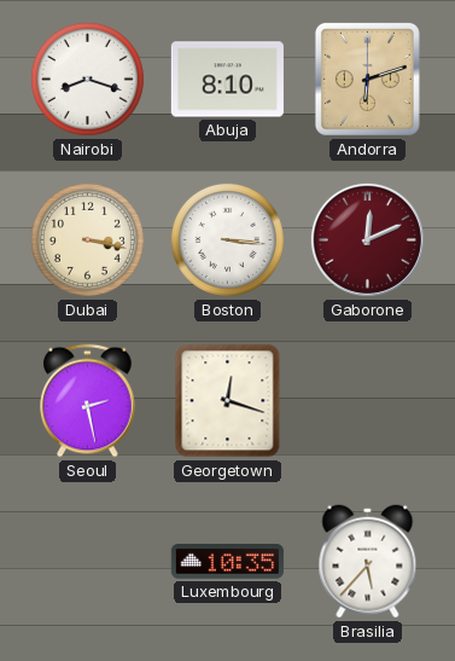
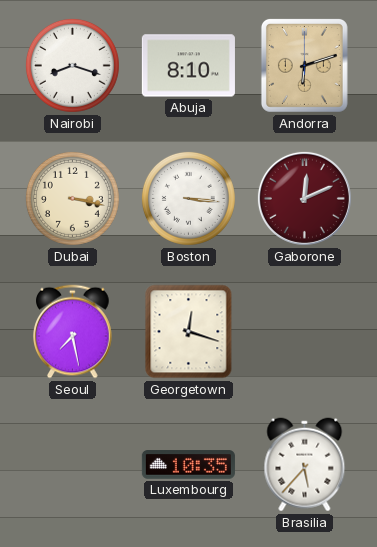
Seoul: 2:28 -> 7:28 (73, 332)
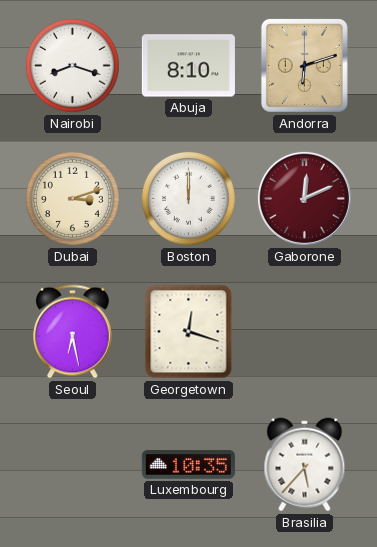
Dubai: 3:17 -> 3:12 (72, 198)
Boston: 3:16 -> 12:00 (188, 198)
Seoul: 7:28 -> 6:28 (73, 332)
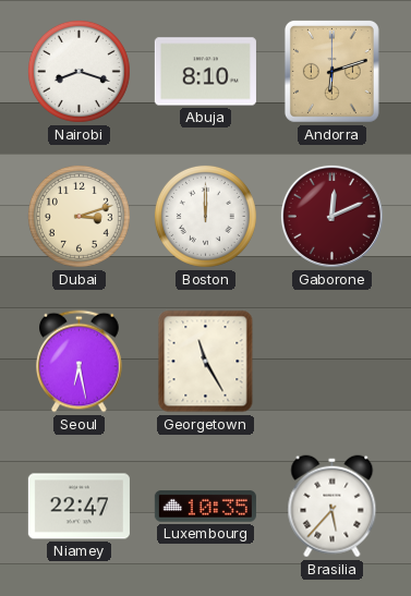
Georgetown: 12:18 -> 11:25 (206, 362)
Niamey: none -> 22:47 (78, 507)
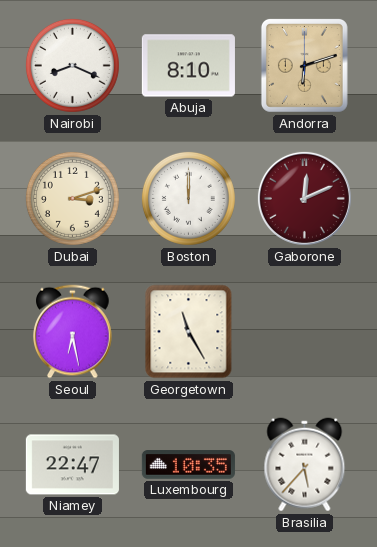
Nairobi: 8:18 -> 8:19 (72, 65)
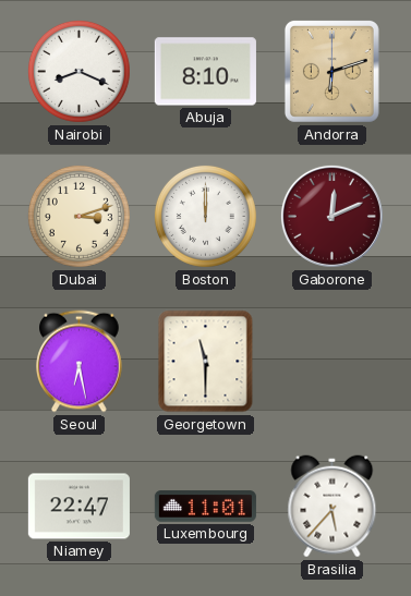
Georgetown: 11:25 -> 11:30 (206, 362)
Luxembourg: 10:35 -> 11:01 (205, 507)
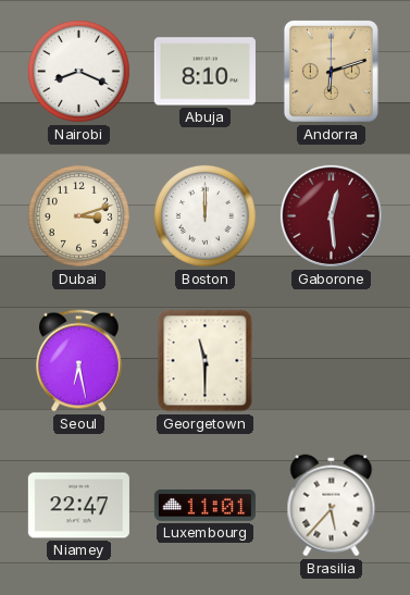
Gaborone: 12:11 -> 12:29 (331, 215)
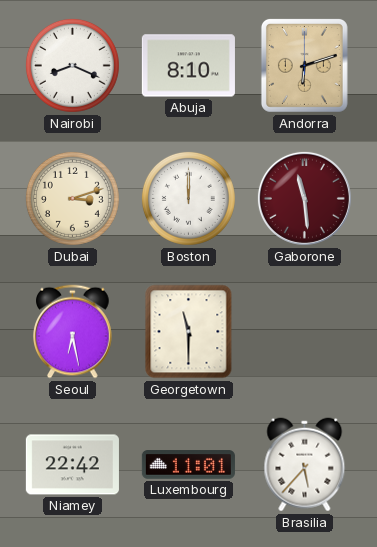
Gaborone: 12:29 -> 11:29 (304, 198)
Niamey: 22:47 -> 22:42 (72, 465)
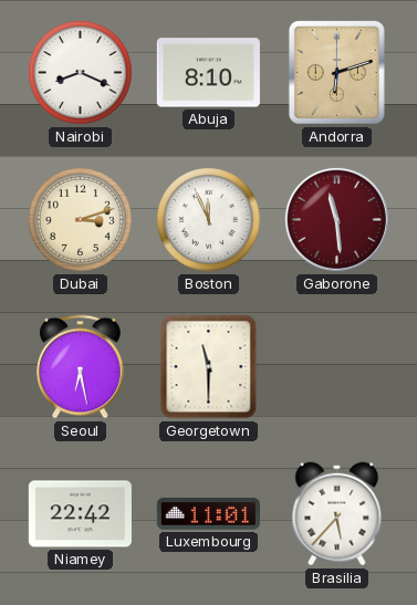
Boston: 12:00 -> 11:56 (208, 219)
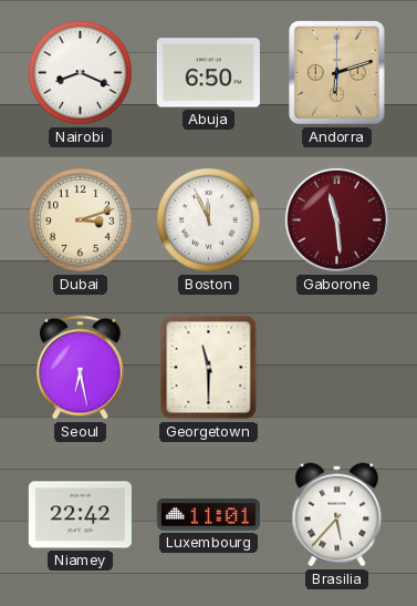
Abuja: 8:10 -> 6:50 (208, 73)
